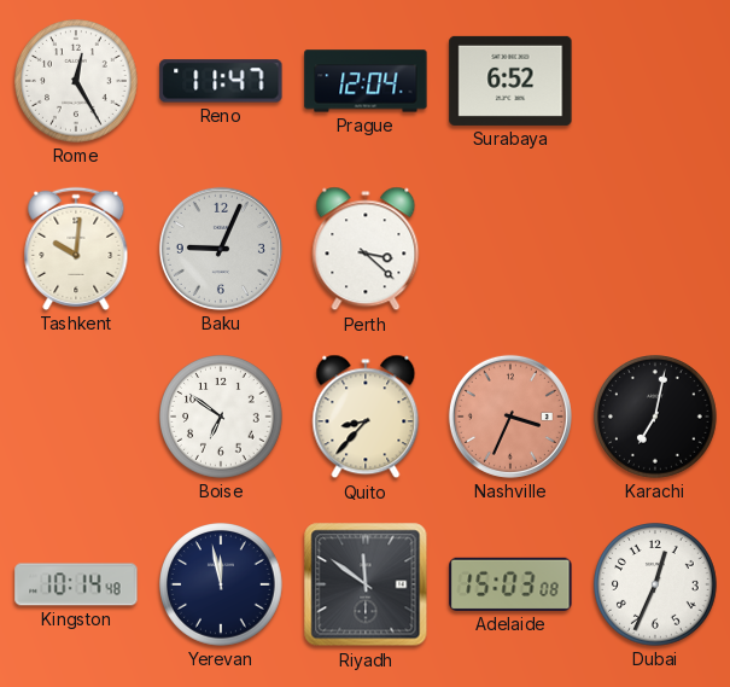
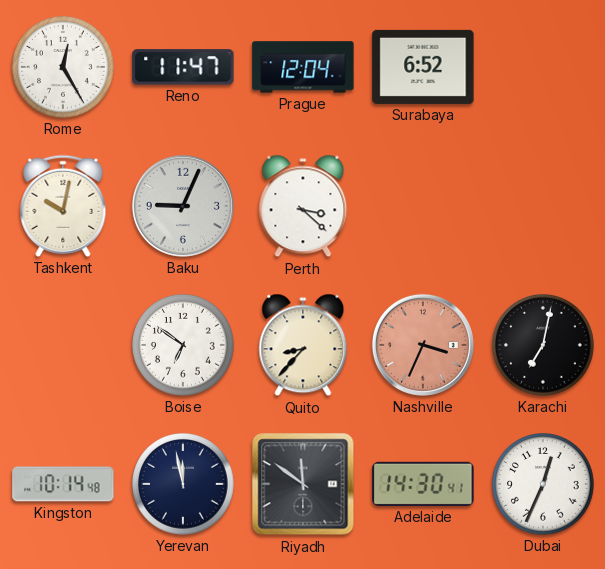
Tashkent: 10:01 -> 10:02 (63, 206)
Adelaide: 15:03 -> 14:30 (423, 484)
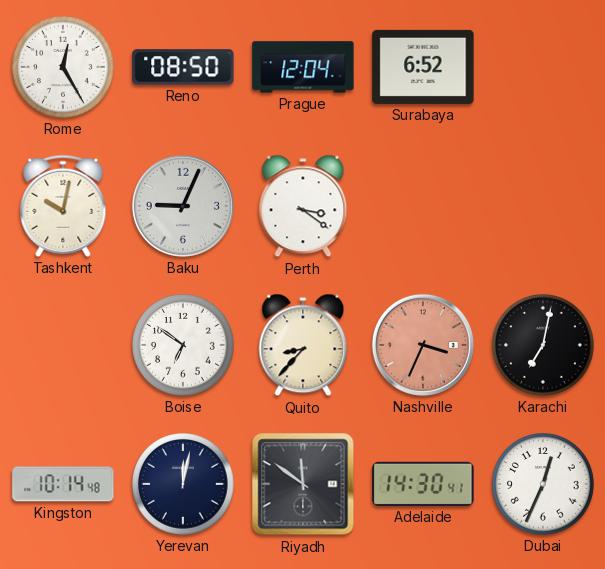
Reno: 11:47 -> 08:50 (183, 67)
Perth: 3:22 -> 3:21 (303, 206)
Yerevan: 11:58 -> 12:02 (184, 485)
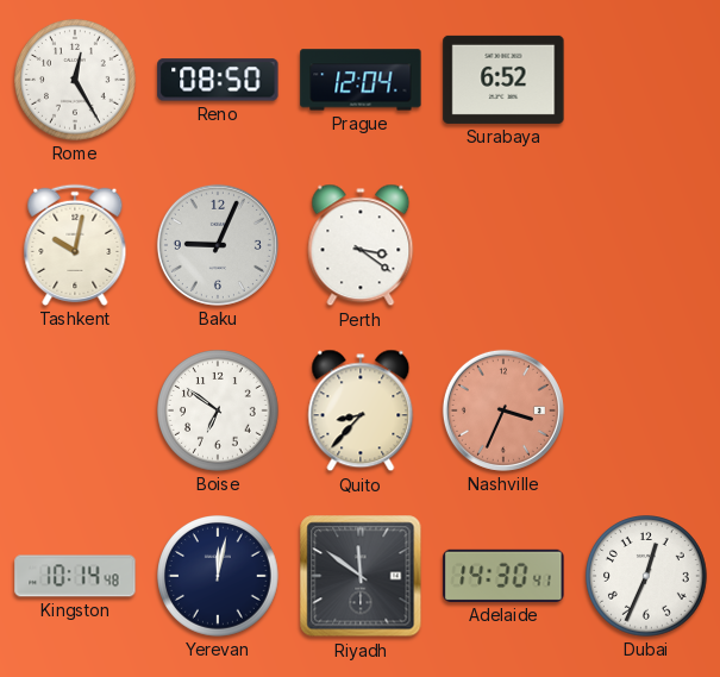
Karachi: 7:02 -> none (544, 346)
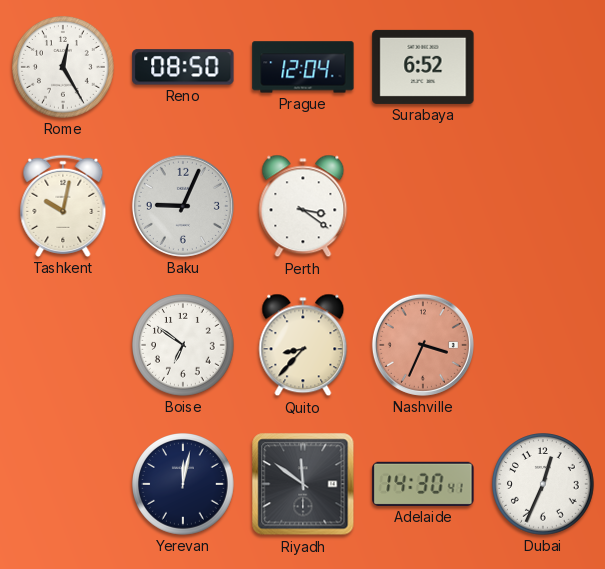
Kingston: 10:14 -> none (75, 576)
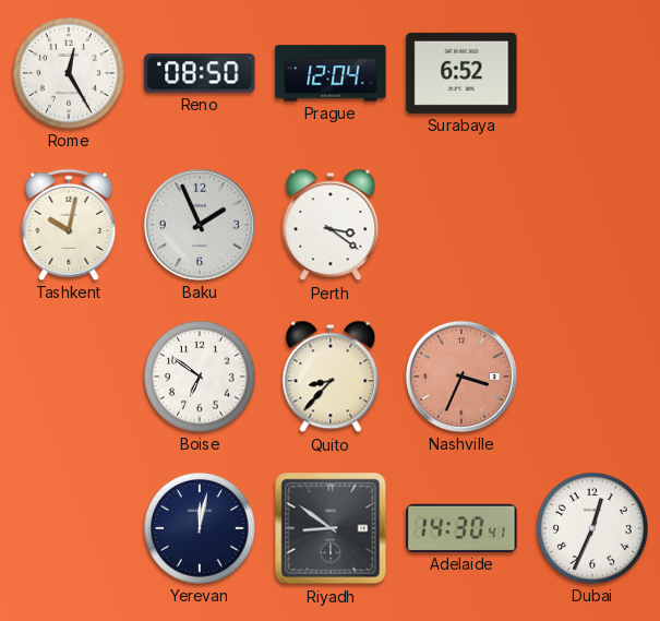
Baku: 9:04 -> 1:56 (200, 225)
Riyadh: 11:51 -> 8:51 (331, 528)
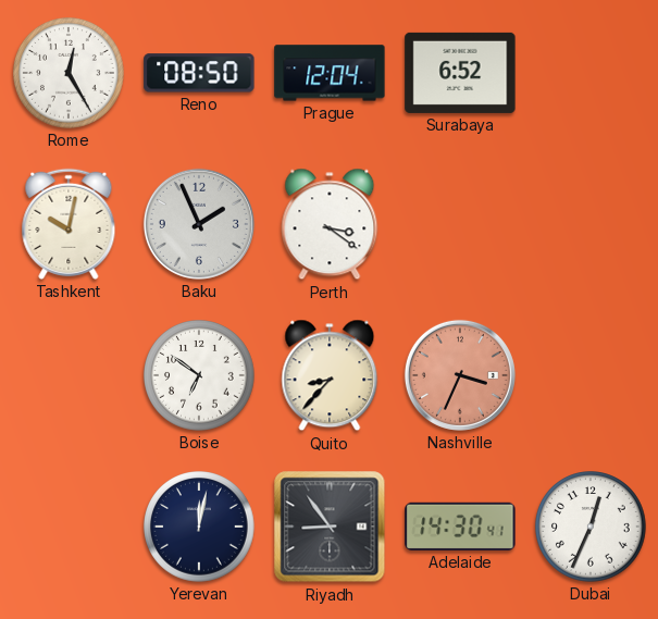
Riyadh: 8:51 -> 8:54 (330, 527)
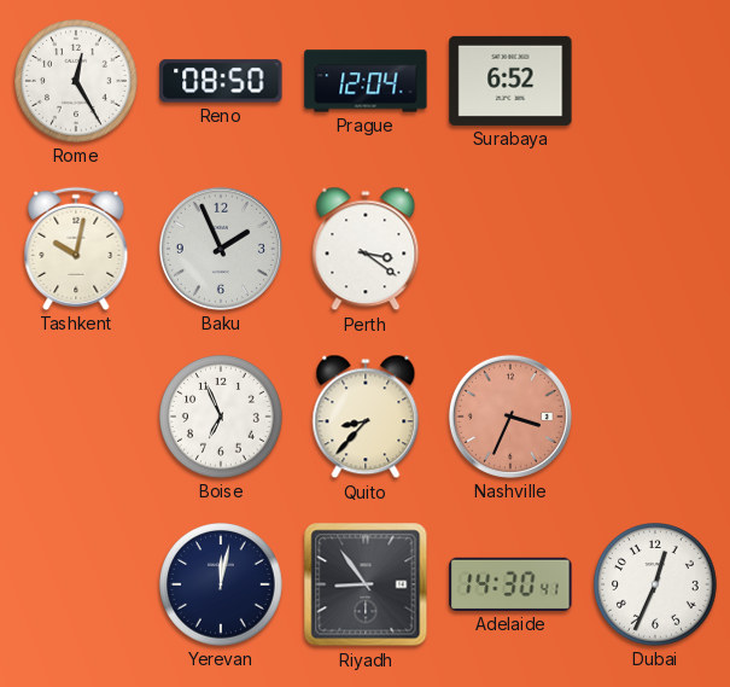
Boise: 6:51 -> 6:56 (222, 418)
